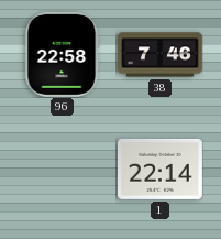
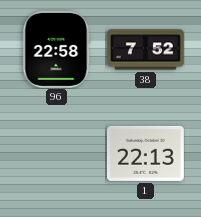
38: 7:46 -> 7:52 (146, 50)
1: 22:14 -> 22:13 (145, 153)
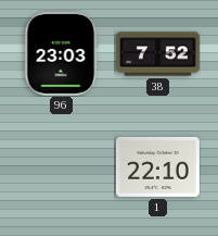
96: 22:58 -> 23:03 (62, 53)
1: 22:13 -> 22:10 (157, 166)
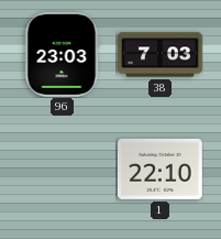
38: 7:52 -> 7:03 (161, 55)
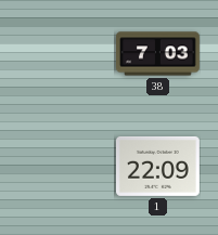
96: 23:03 -> none (63, 54)
1: 22:10 -> 22:09 (157, 166)
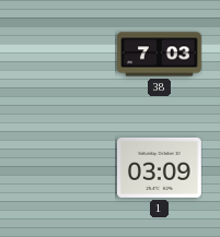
1: 22:09 -> 03:09 (159, 167)
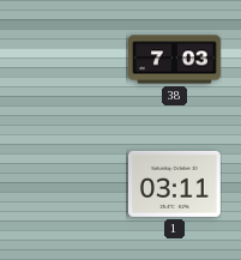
1: 03:09 -> 03:11 (174, 183)
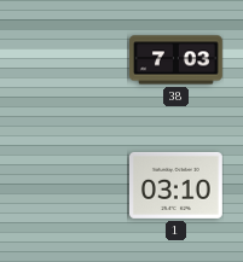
1: 03:11 -> 03:10 (175, 185)
